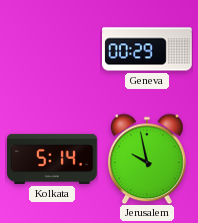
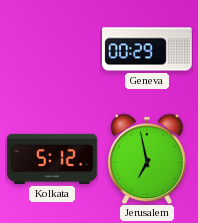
Kolkata: 5:14 -> 5:12 (53, 159)
Jerusalem: 9:58 -> 6:58 (147, 159)
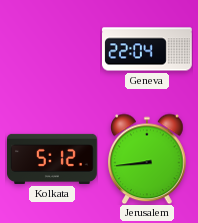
Geneva: 00:29 -> 22:04 (148, 49)
Jerusalem: 6:58 -> 8:44 (147, 159)
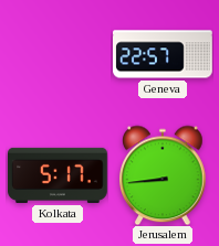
Geneva: 22:04 -> 22:57 (164, 54)
Kolkata: 5:12 -> 5:17 (59, 175)
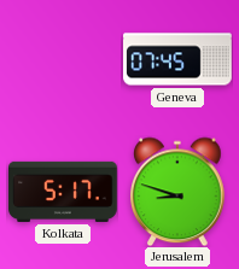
Geneva: 22:57 -> 07:45 (179, 59)
Jerusalem: 8:44 -> 8:48 (177, 192)
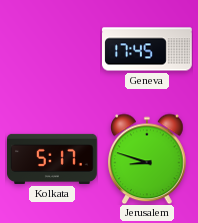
Geneva: 07:45 -> 17:45 (148, 49)
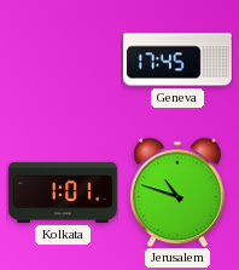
Kolkata: 5:17 -> 1:01 (64, 193)
Jerusalem: 8:48 -> 10:48 (177, 193)
